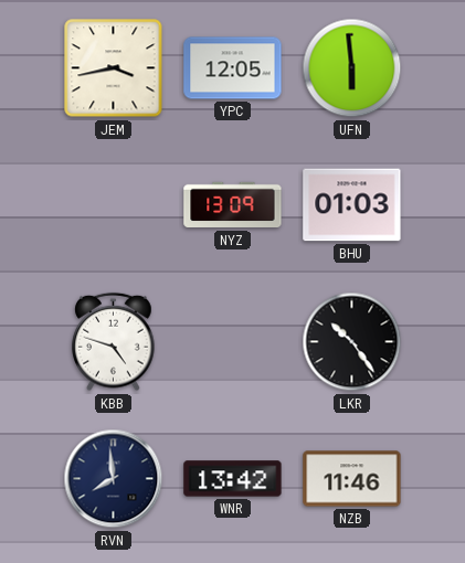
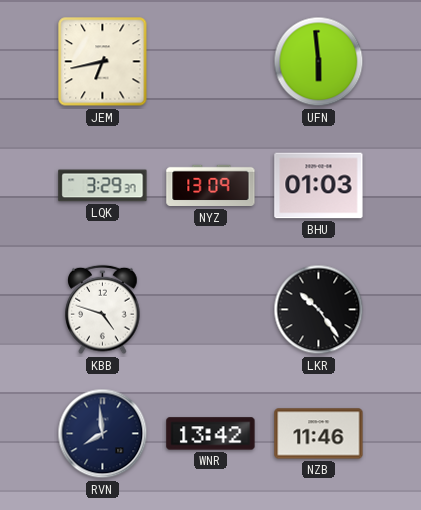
JEM: 3:43 -> 6:43 (103, 62)
YPC: 12:05 -> none (233, 68)
LQK: none -> 3:29 (103, 186)
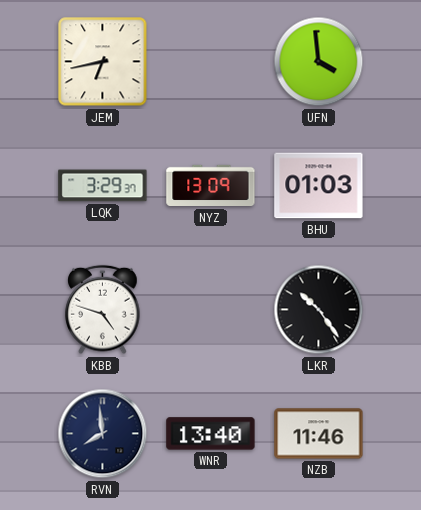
UFN: 5:59 -> 3:59 (319, 62)
WNR: 13:42 -> 13:40 (211, 434)
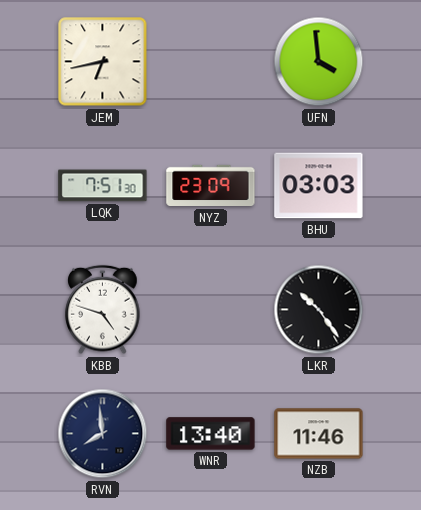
LQK: 3:29 -> 7:51 (103, 186)
NYZ: 13:09 -> 23:09 (211, 186)
BHU: 01:03 -> 03:03 (319, 186)
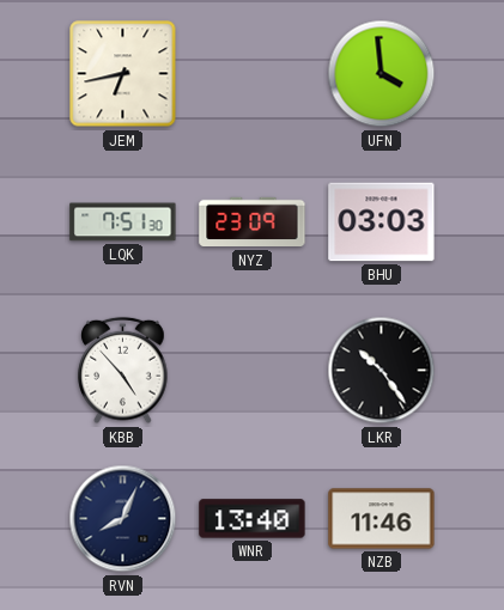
KBB: 4:48 -> 4:53 (123, 371)
RVN: 7:59 -> 8:04 (123, 519)
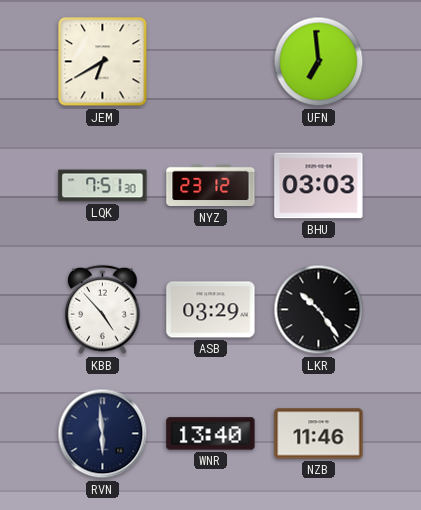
JEM: 6:43 -> 6:40 (103, 62)
UFN: 3:59 -> 6:59 (319, 62)
NYZ: 23:09 -> 23:12 (211, 186)
ASB: none -> 03:29 (211, 310)
RVN: 8:04 -> 5:59 (103, 434)
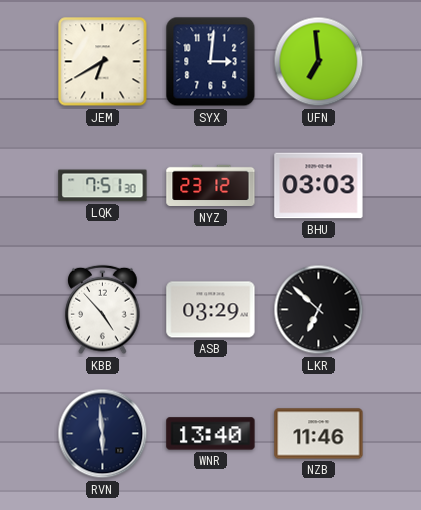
SYX: none -> 3:01 (211, 62)
LKR: 10:24 -> 6:52 (319, 310)
